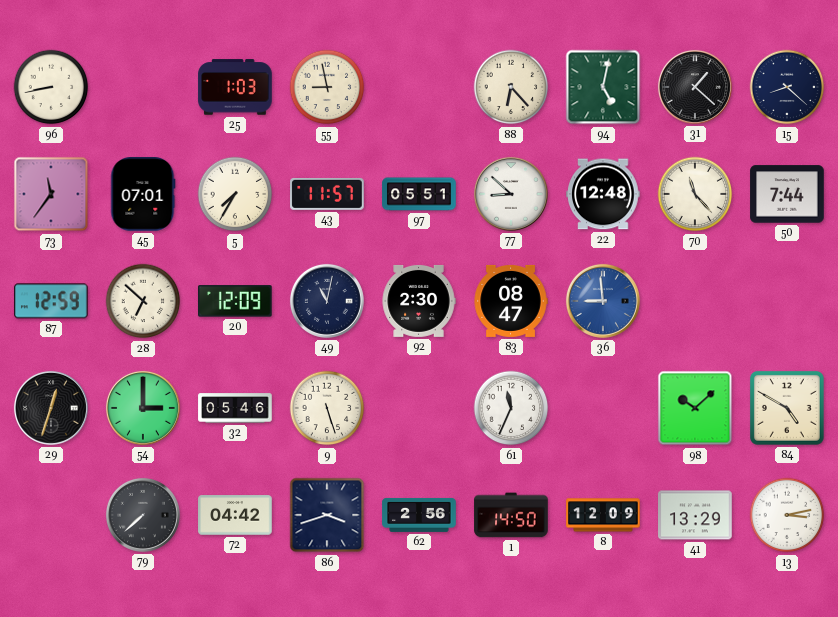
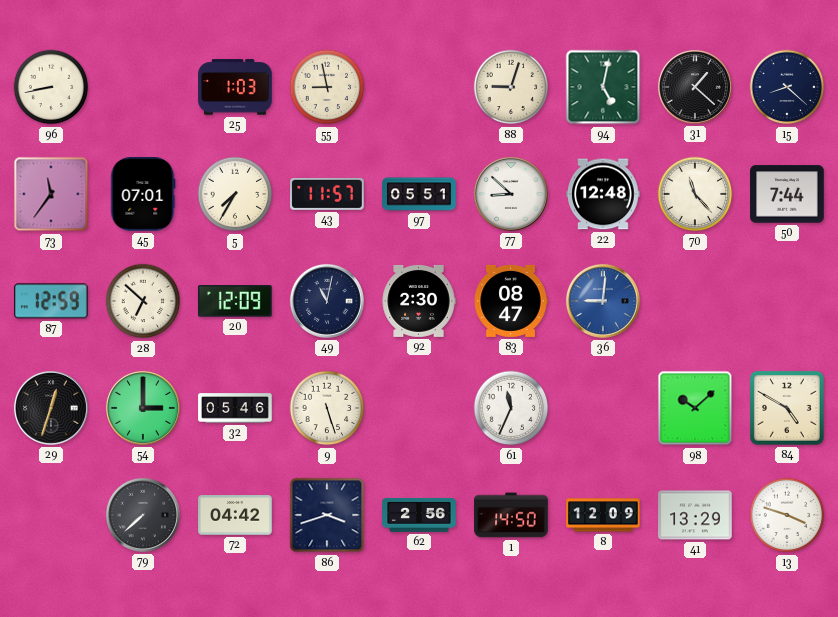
88: 6:23 -> 9:03 (511, 87)
36: 8:59 -> 9:01 (603, 301)
13: 3:13 -> 3:48 (787, 515)
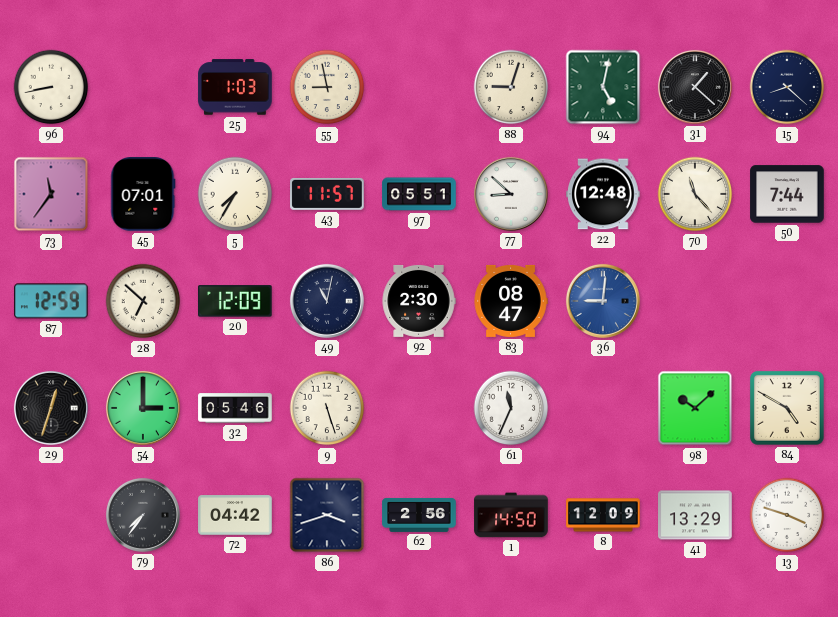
79: 7:38 -> 7:36 (143, 515)
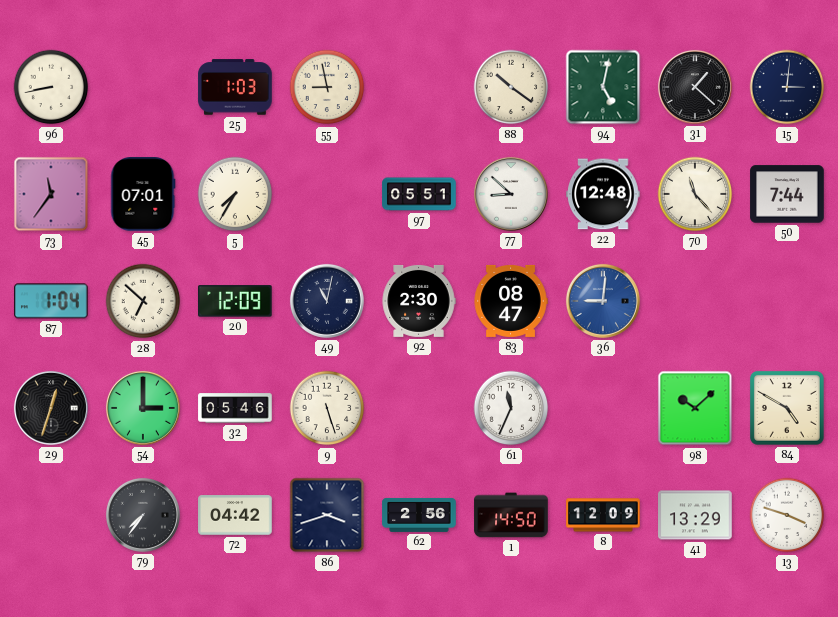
88: 9:03 -> 10:21 (511, 87)
15: 8:22 -> 3:01 (787, 87)
43: 11:57 -> none (327, 194)
87: 12:59 -> 1:04 (52, 301)
